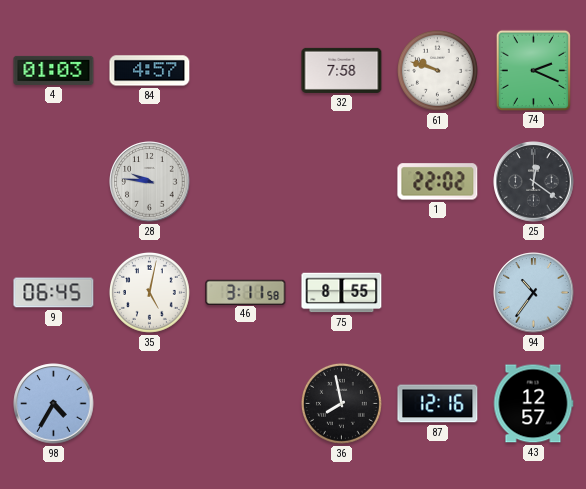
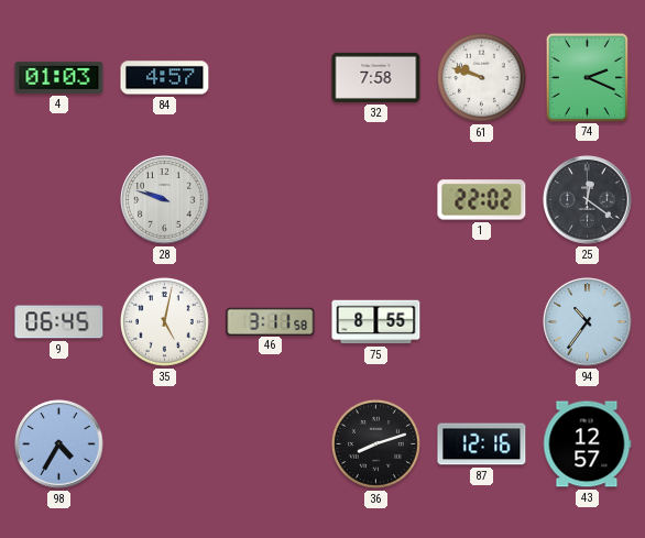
28: 9:46 -> 9:48 (165, 200)
36: 7:58 -> 8:12 (375, 443)
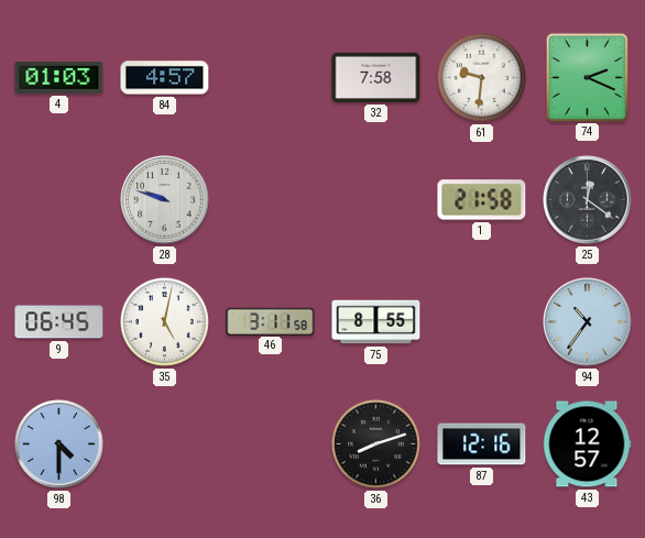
61: 9:48 -> 9:31 (481, 77)
1: 22:02 -> 21:58 (482, 200)
98: 4:35 -> 4:30 (59, 444)
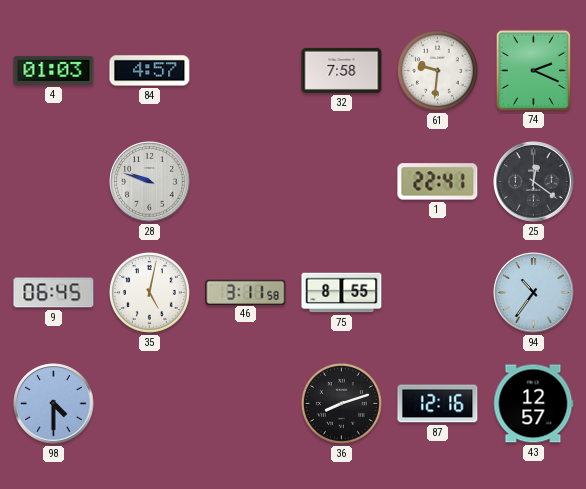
1: 21:58 -> 22:41 (438, 182)
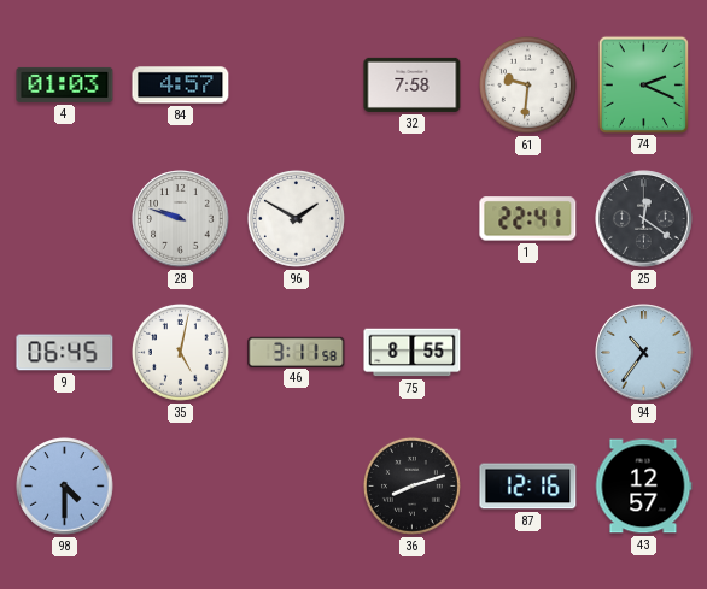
96: none -> 1:50 (296, 218)
